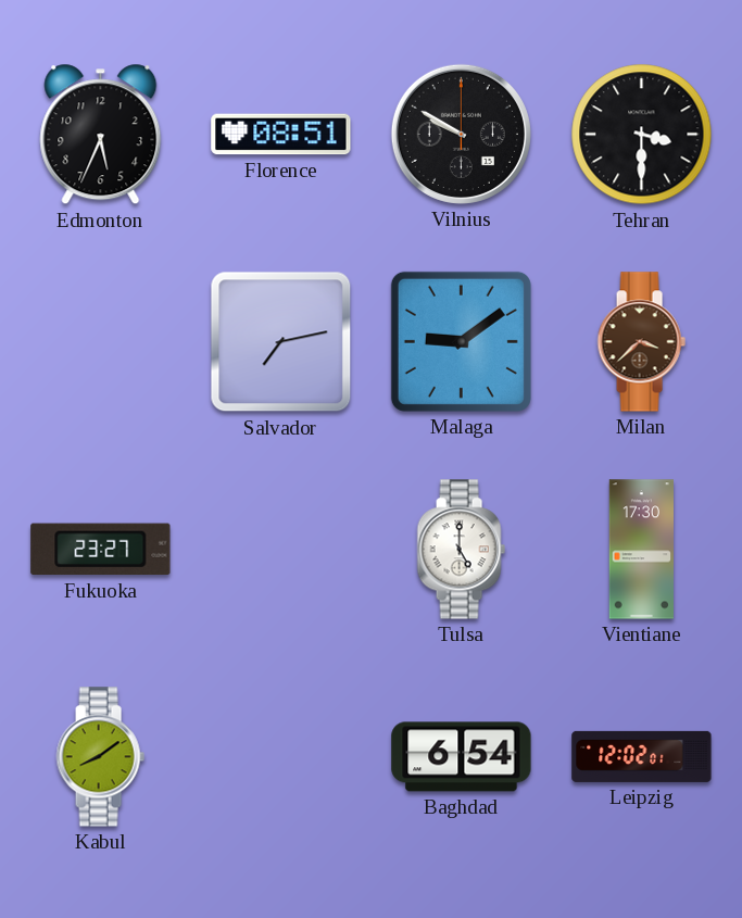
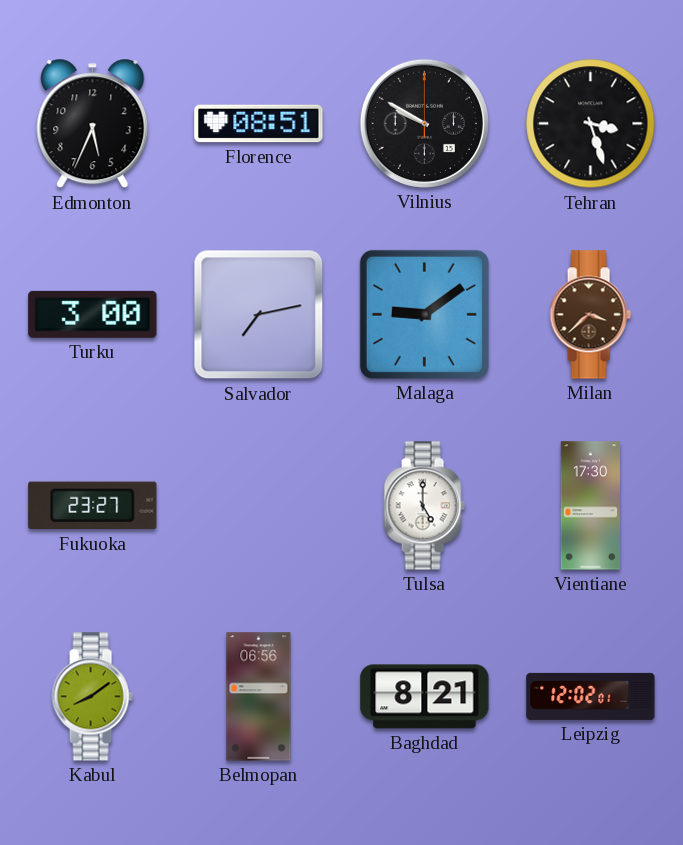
Tehran: 3:30 -> 3:27 (591, 124)
Turku: none -> 3:00 (93, 314)
Belmopan: none -> 06:56 (259, 697)
Baghdad: 6:54 -> 8:21 (425, 697)
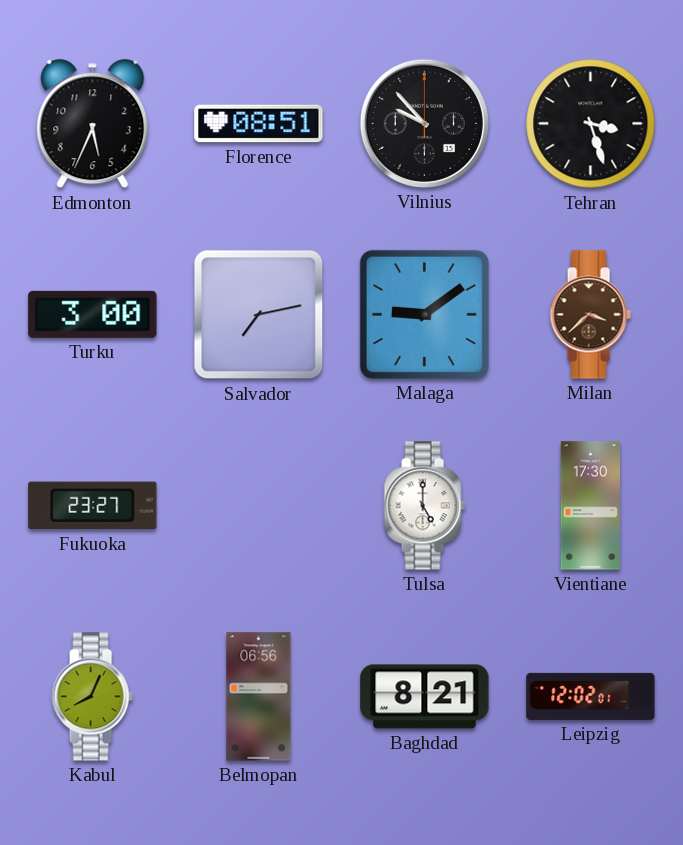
Vilnius: 9:50 -> 9:53 (424, 123)
Kabul: 8:09 -> 8:04 (92, 697)
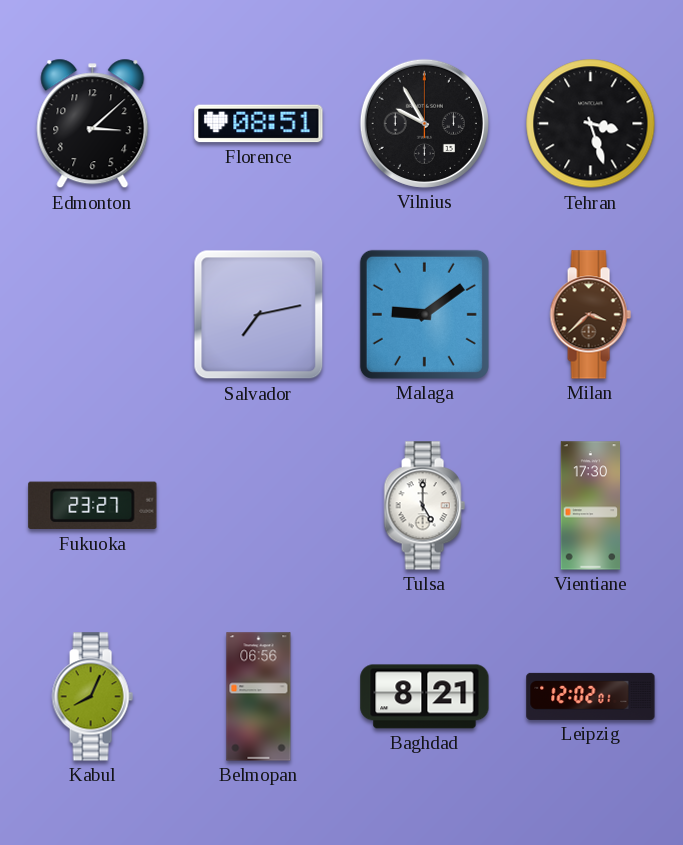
Edmonton: 5:34 -> 3:08 (93, 124)
Vilnius: 9:53 -> 9:55 (424, 123)
Turku: 3:00 -> none (93, 314)
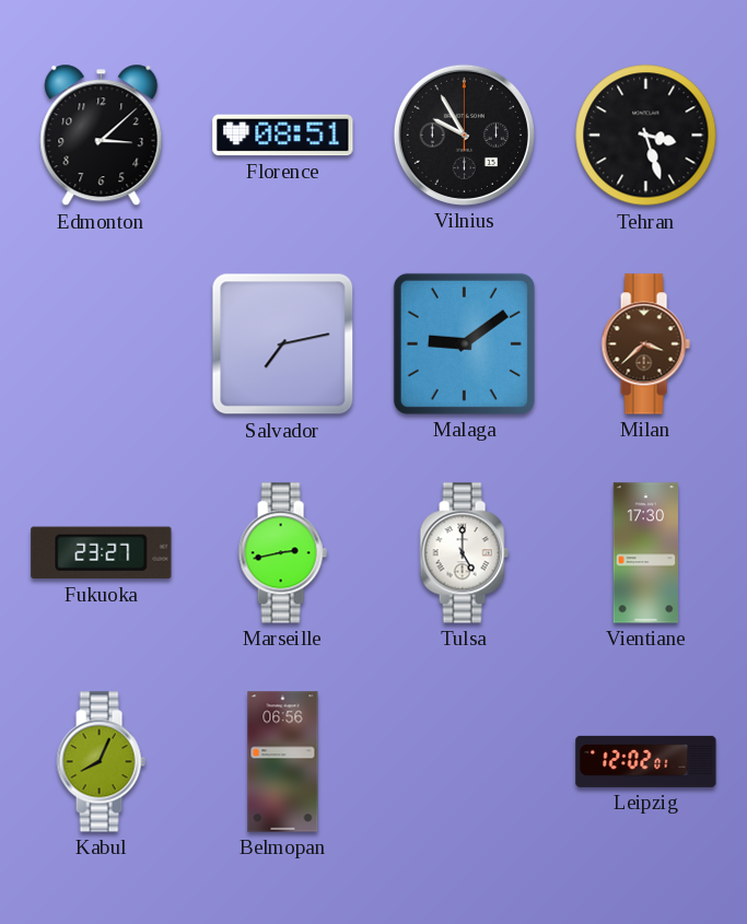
Marseille: none -> 2:43 (282, 553)
Baghdad: 8:21 -> none (425, 697)
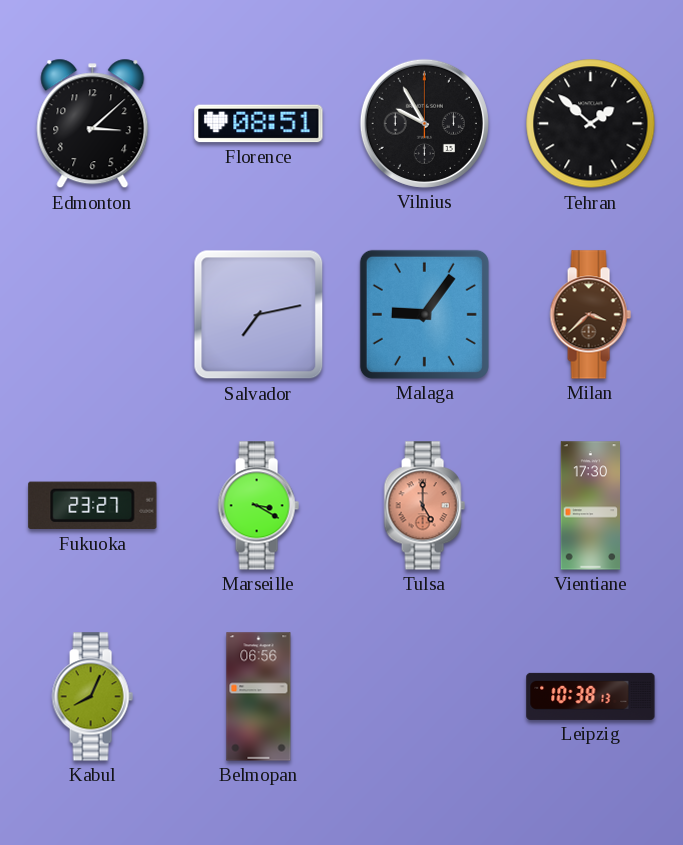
Tehran: 3:27 -> 1:52 (591, 124)
Malaga: 9:09 -> 9:06 (424, 314)
Marseille: 2:43 -> 3:20 (258, 506)
Tulsa dial: white -> salmon (424, 506)
Leipzig: 12:02 -> 10:38 (591, 696)
